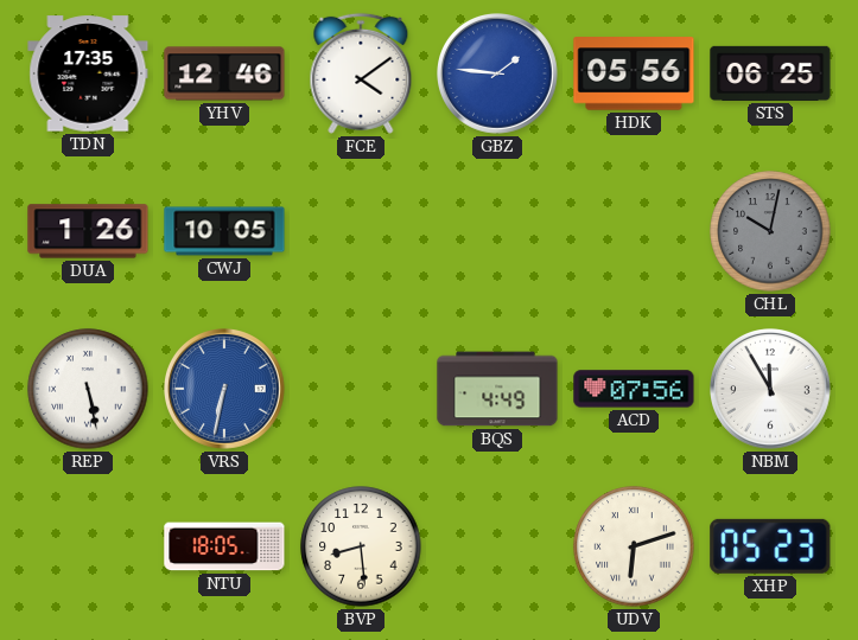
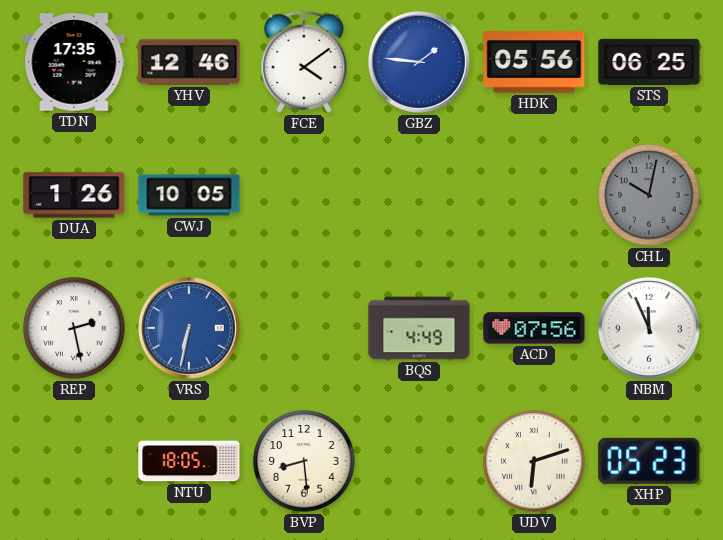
REP: 5:28 -> 2:28 (74, 328)
NBM: 11:55 -> 11:56 (650, 329)
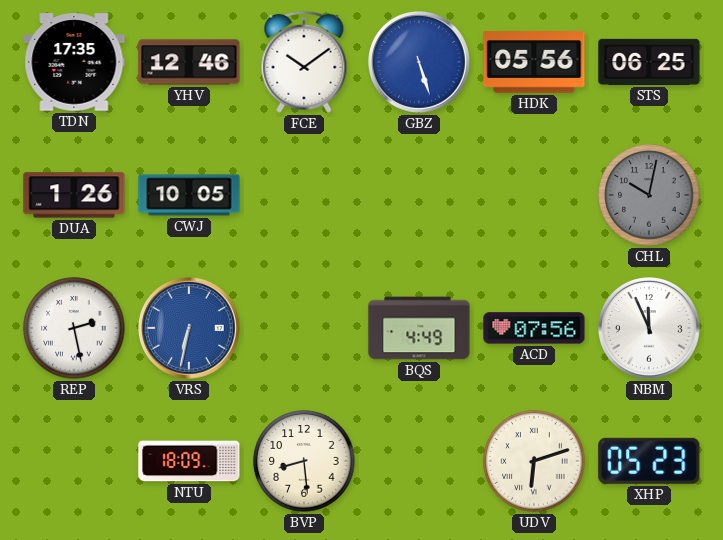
FCE: 4:09 -> 10:09 (304, 62)
GBZ: 1:46 -> 5:27 (420, 63)
NTU: 18:05 -> 18:09 (189, 461)
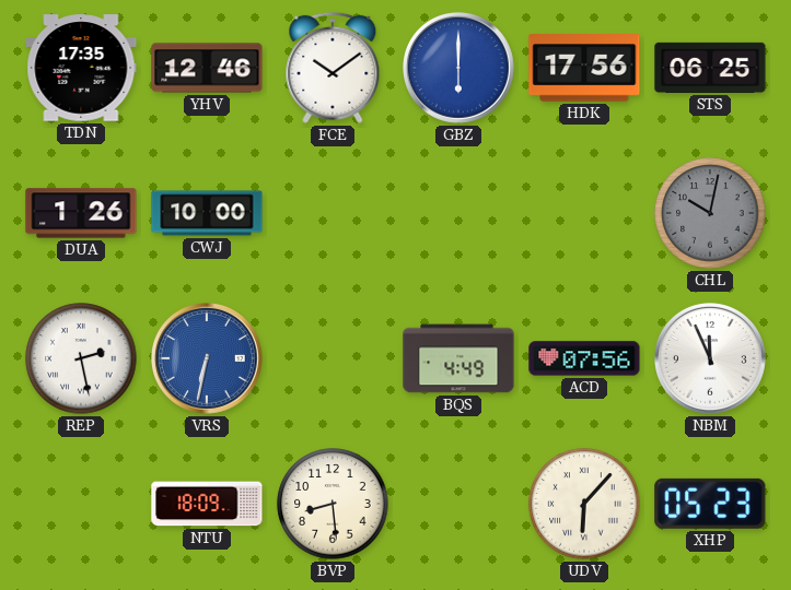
GBZ: 5:27 -> 6:00 (460, 69)
HDK: 05:56 -> 17:56 (584, 68)
CWJ: 10:05 -> 10:00 (207, 213)
UDV: 6:12 -> 6:07 (584, 504)
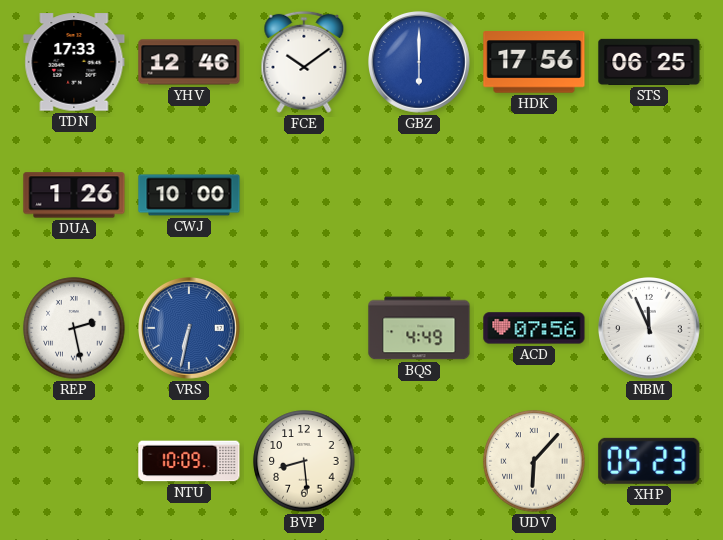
TDN: 17:35 -> 17:33 (74, 62)
CHL: 10:02 -> none (710, 213)
NTU: 18:09 -> 10:09 (189, 461)
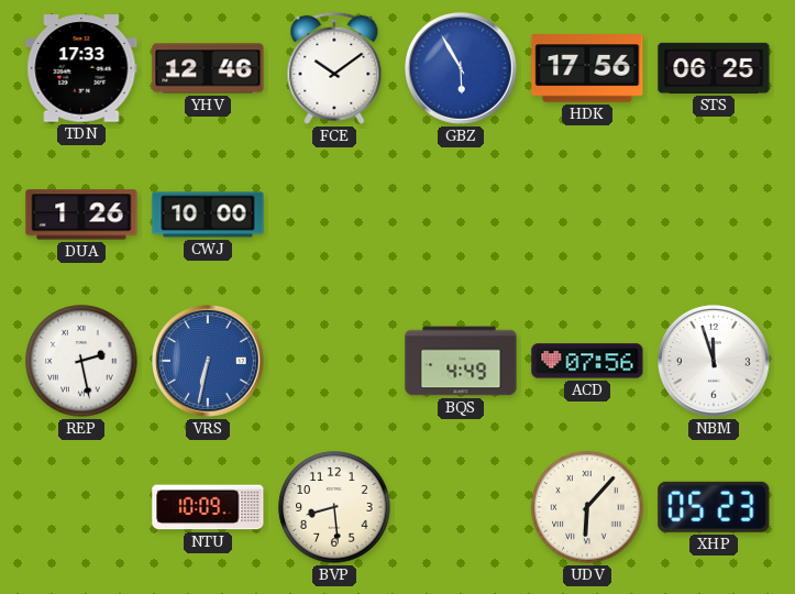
GBZ: 6:00 -> 5:55 (462, 69)
NBM: 11:56 -> 11:57 (715, 362)
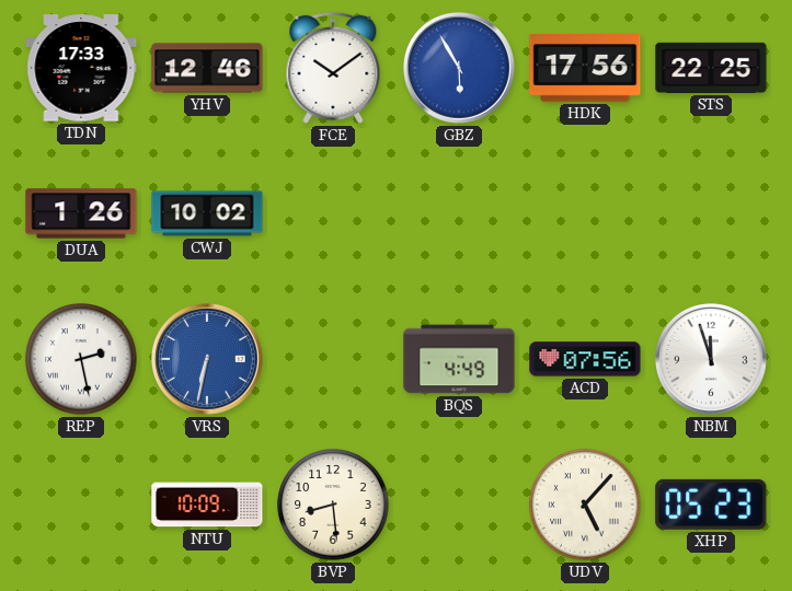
STS: 06:25 -> 22:25 (711, 68)
CWJ: 10:00 -> 10:02 (207, 213)
UDV: 6:07 -> 5:07 (585, 505)
